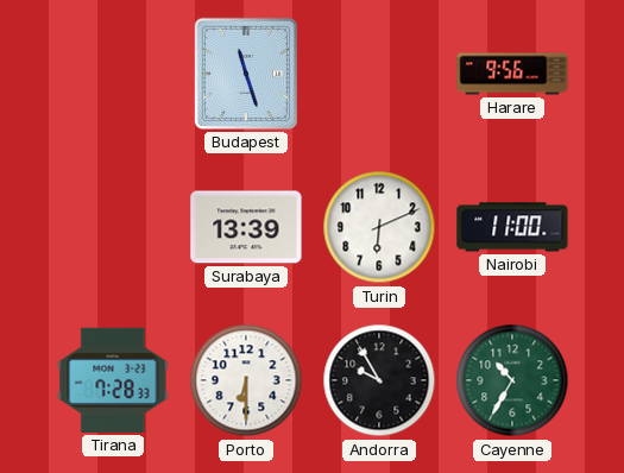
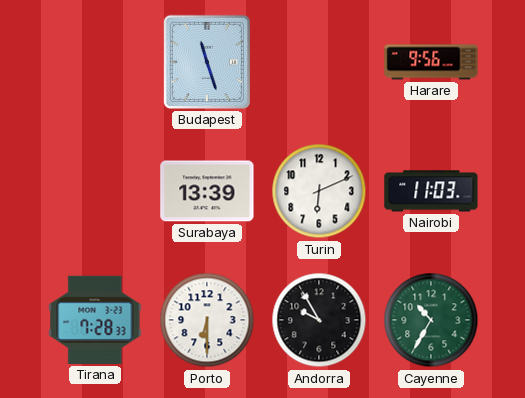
Nairobi: 11:00 -> 11:03 (431, 191)
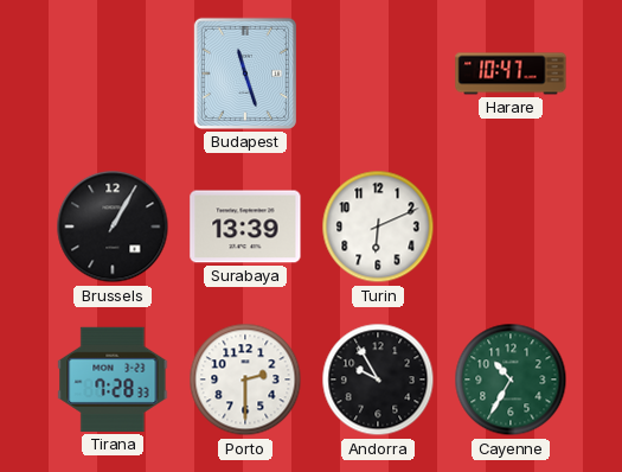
Harare: 9:56 -> 10:47 (511, 74)
Brussels: none -> 1:05 (113, 227)
Nairobi: 11:03 -> none (431, 191)
Porto: 6:30 -> 2:30 (245, 379)
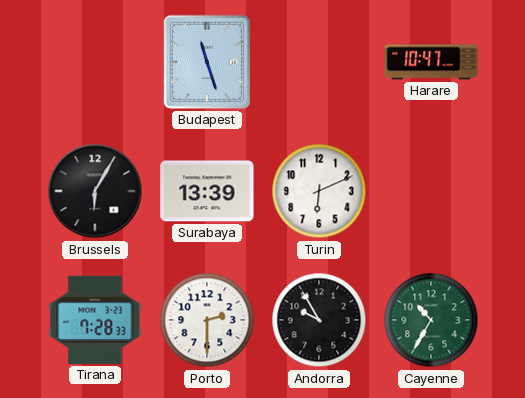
Brussels: 1:05 -> 6:05 (95, 191)
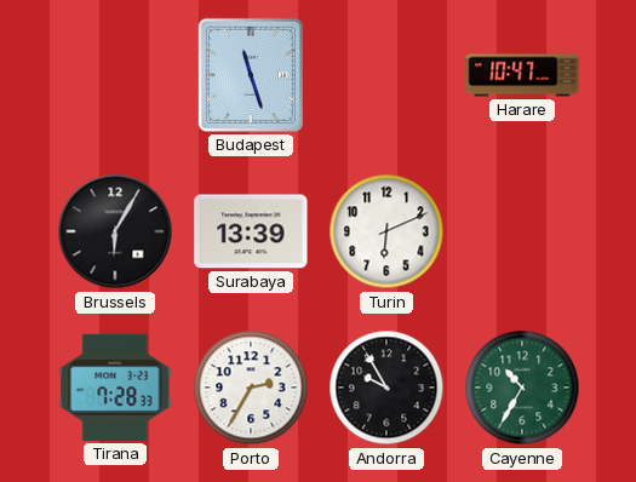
Porto: 2:30 -> 2:35 (251, 388)
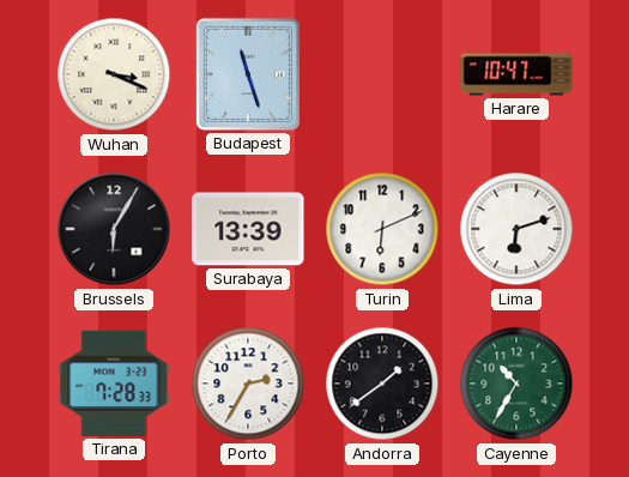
Wuhan: none -> 3:19 (114, 74)
Lima: none -> 6:12 (516, 229)
Andorra: 9:55 -> 1:39 (382, 384)
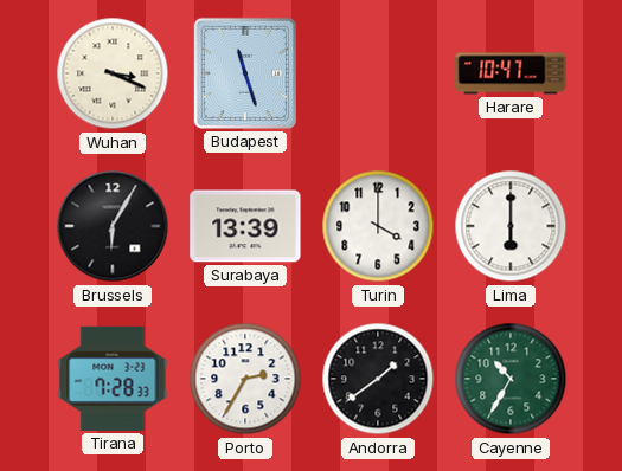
Turin: 6:11 -> 4:00 (378, 226)
Lima: 6:12 -> 6:00 (511, 226)
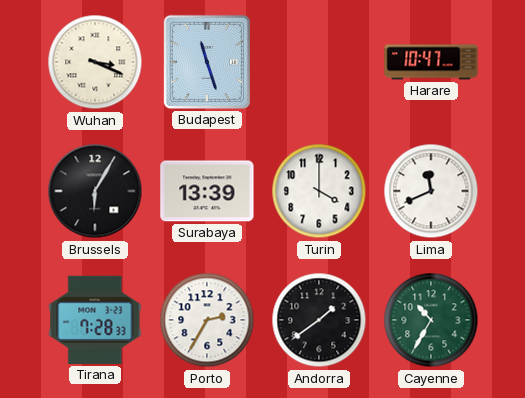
Lima: 6:00 -> 11:41 (431, 191)
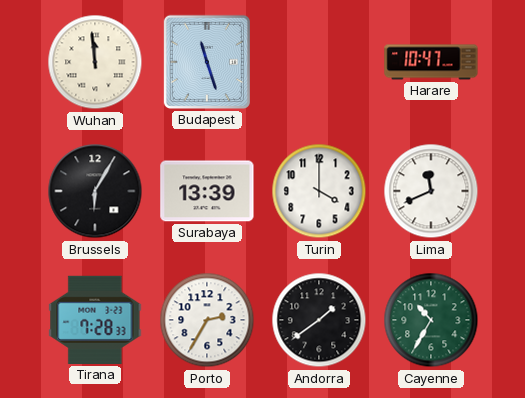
Wuhan: 3:19 -> 11:59 (95, 62)
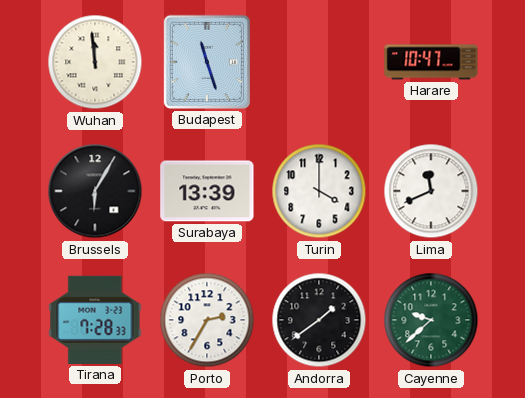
Cayenne: 10:35 -> 9:38 (431, 320)
